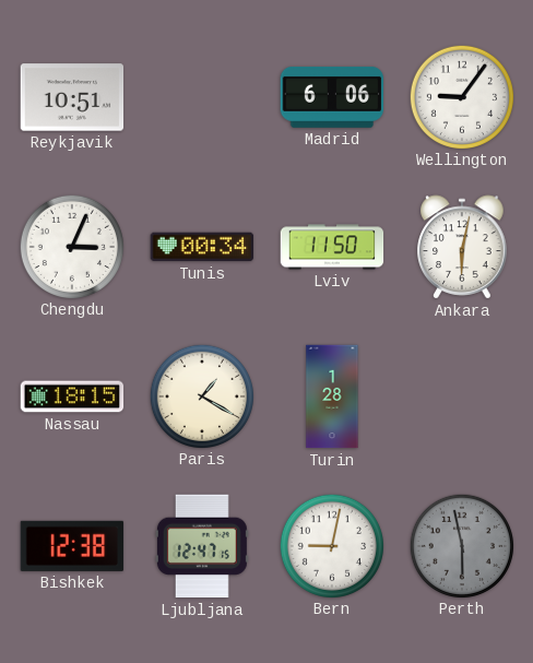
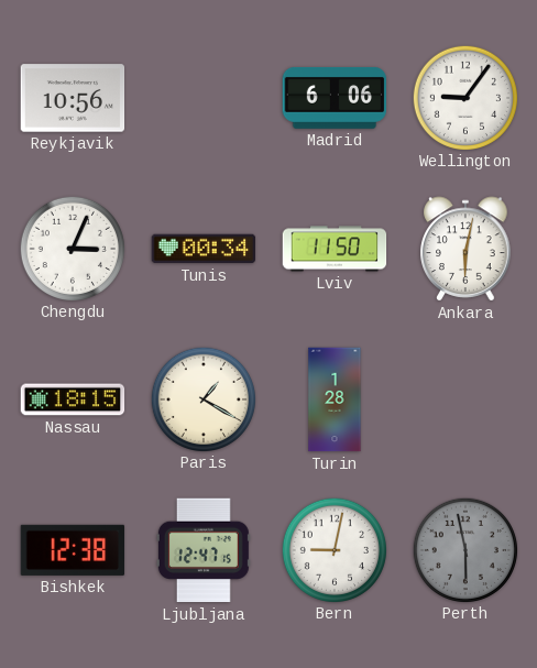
Reykjavik: 10:51 -> 10:56 (73, 98)
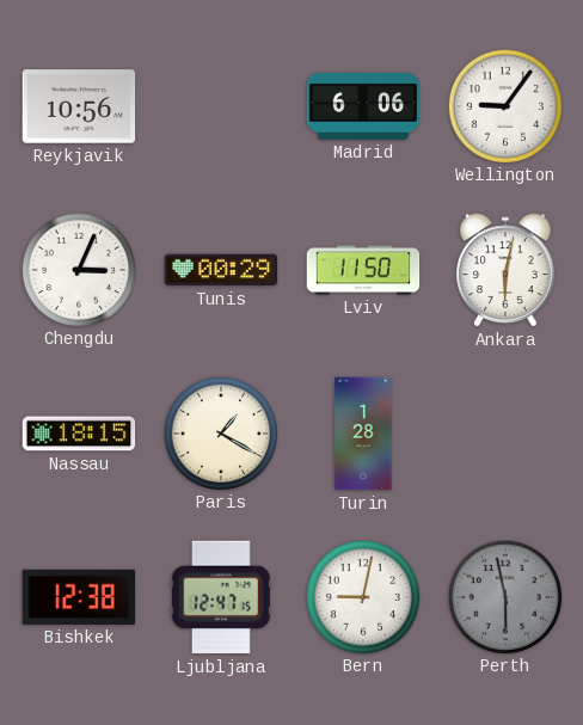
Tunis: 00:34 -> 00:29 (221, 270)
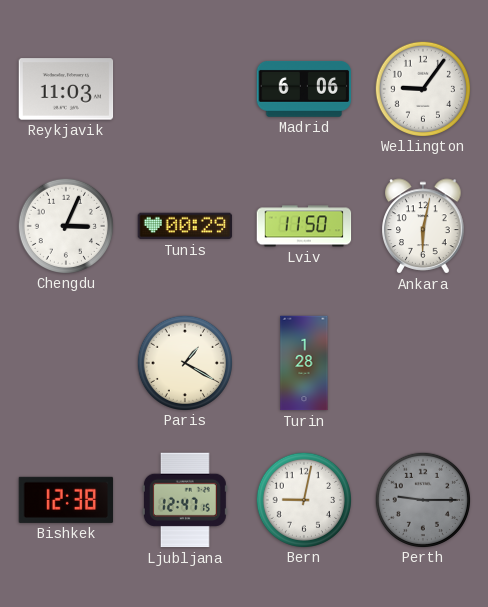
Reykjavik: 10:56 -> 11:03 (66, 89)
Nassau: 18:15 -> none (79, 434)
Perth: 5:58 -> 9:15 (422, 499)
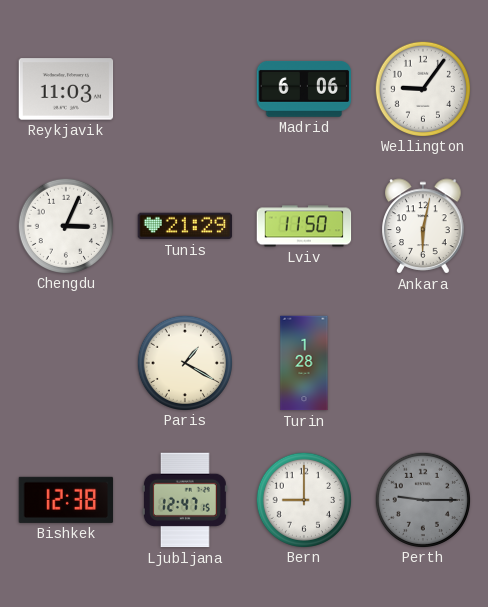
Tunis: 00:29 -> 21:29 (185, 226)
Bern: 9:02 -> 9:00 (303, 499)
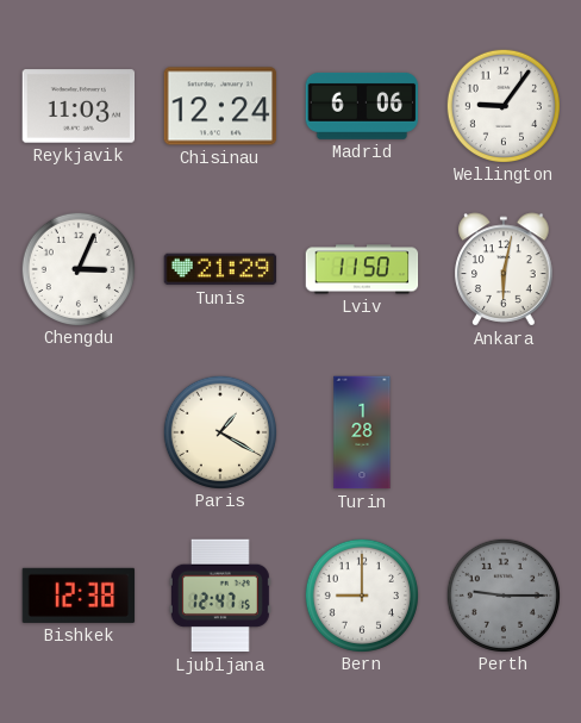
Chisinau: none -> 12:24 (220, 106)
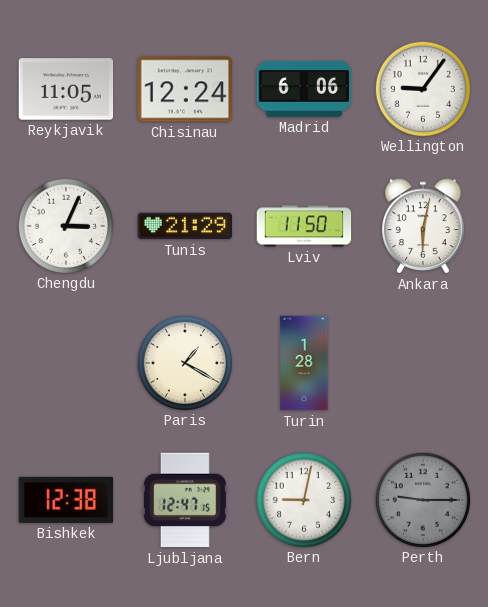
Reykjavik: 11:03 -> 11:05 (66, 89)
Bern: 9:00 -> 9:02 (303, 499)
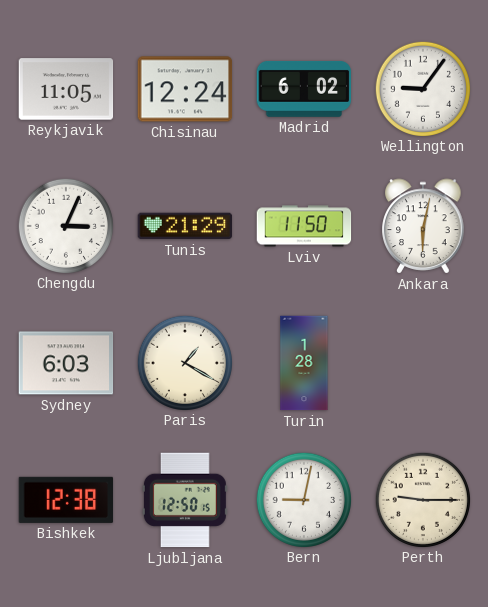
Madrid: 6:06 -> 6:02 (304, 89)
Sydney: none -> 6:03 (66, 363)
Ljubljana: 12:47 -> 12:50 (185, 500)
Perth dial: grey -> cream (422, 499)
